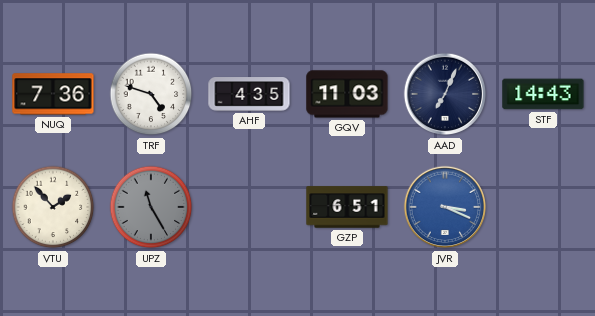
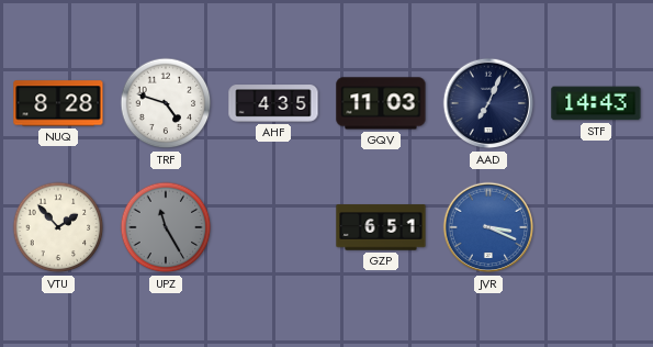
NUQ: 7:36 -> 8:28 (58, 103)
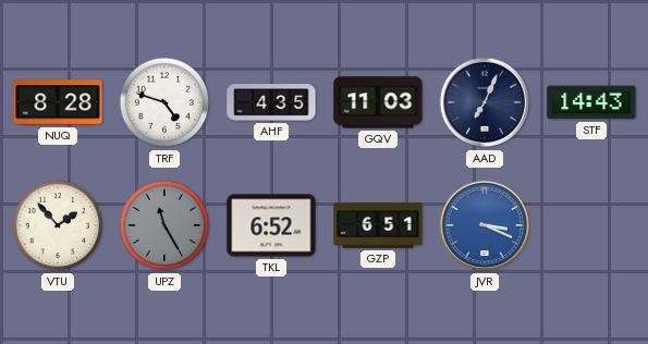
TKL: none -> 6:52 (271, 225)
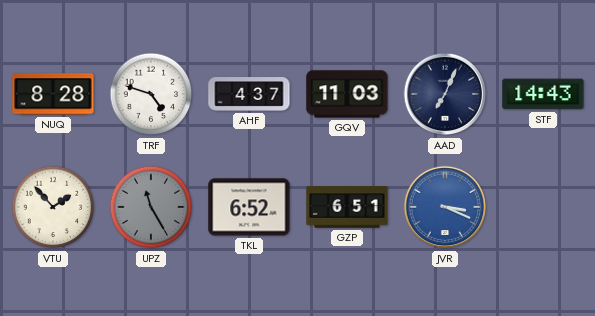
AHF: 4:35 -> 4:37 (249, 94)
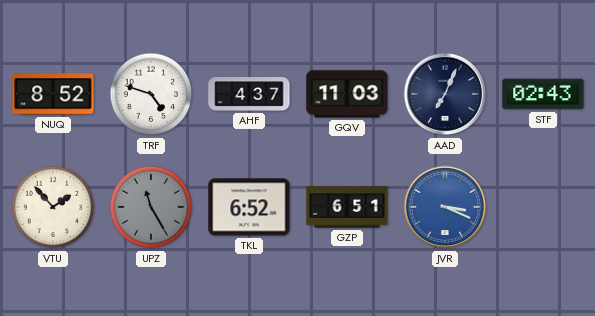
NUQ: 8:28 -> 8:52 (53, 94)
STF: 14:43 -> 02:43 (543, 94)
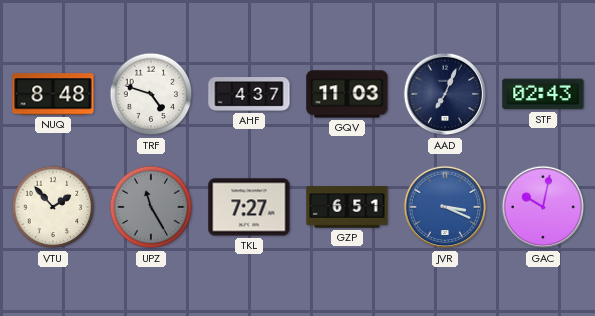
NUQ: 8:52 -> 8:48 (53, 94)
TKL: 6:52 -> 7:27 (249, 207)
GAC: none -> 10:02 (543, 207)
